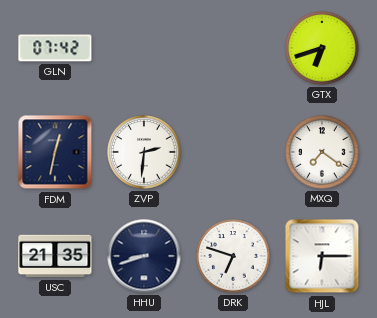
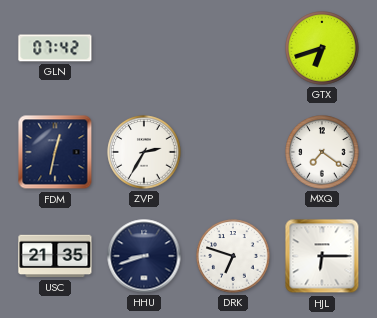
ZVP: 2:31 -> 2:35 (144, 152)
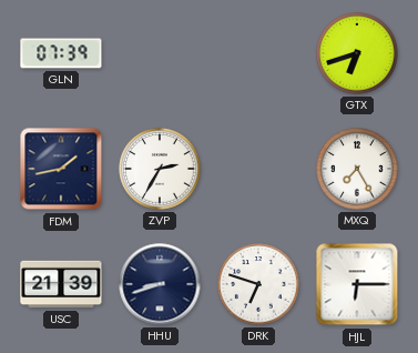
GLN: 07:42 -> 07:39 (61, 53)
FDM: 12:32 -> 1:43 (61, 169)
MXQ: 7:21 -> 7:25 (357, 169)
USC: 21:35 -> 21:39 (61, 284)
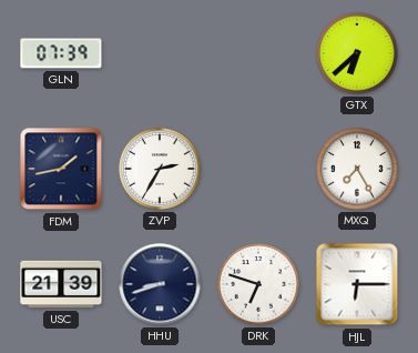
GTX: 6:42 -> 6:38 (357, 53)
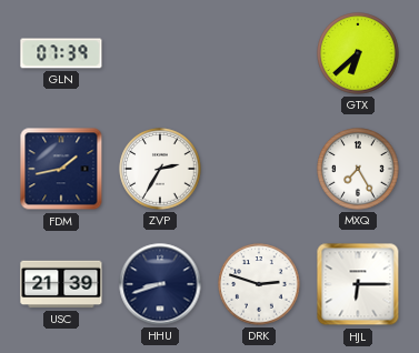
DRK: 6:48 -> 2:48 (259, 284)
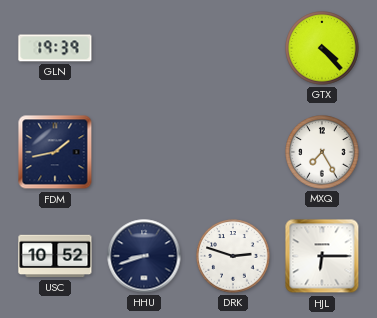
GLN: 07:39 -> 19:39 (55, 48)
GTX: 6:38 -> 4:23 (322, 48)
ZVP: 2:35 -> none (160, 169)
USC: 21:39 -> 10:52 (55, 256)
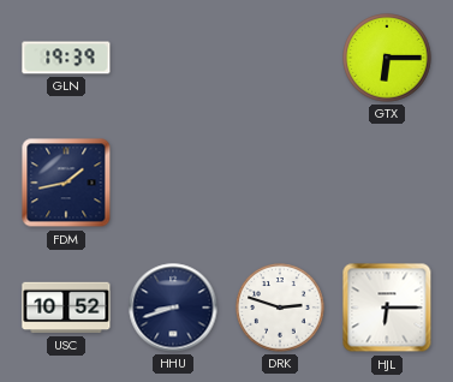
GTX: 4:23 -> 6:15 (387, 58)
MXQ: 7:25 -> none (322, 152)
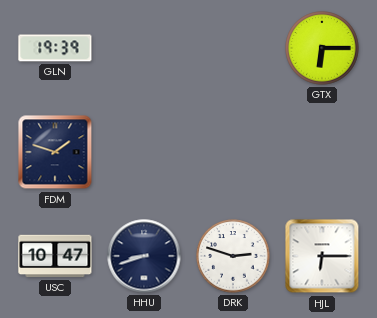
FDM: 1:43 -> 1:48 (55, 152)
USC: 10:52 -> 10:47 (55, 256)
